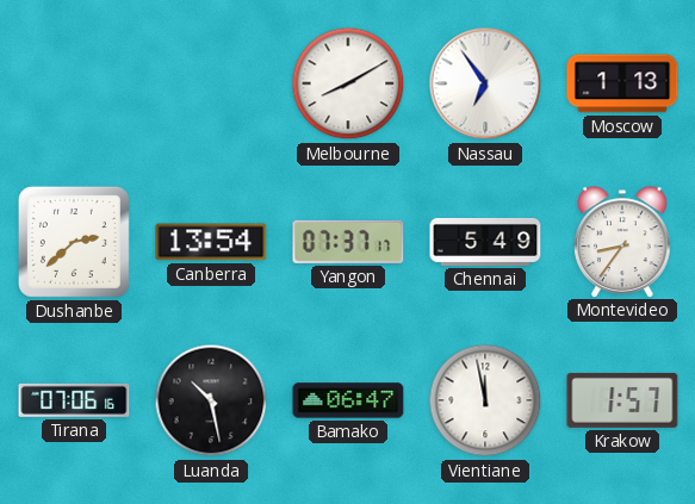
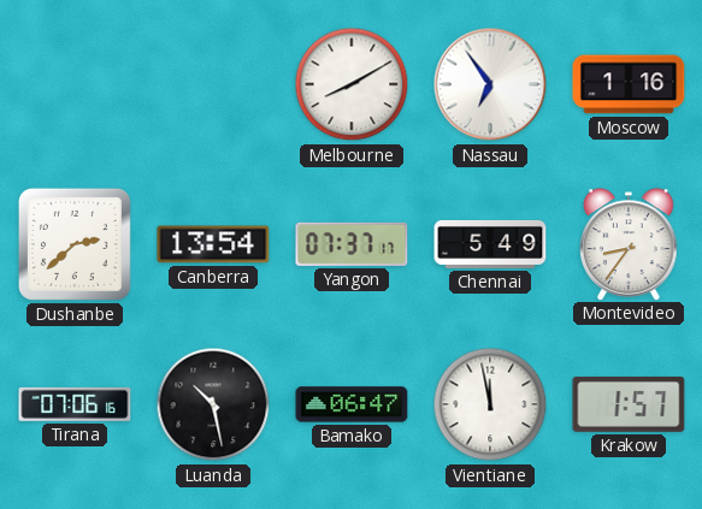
Moscow: 1:13 -> 1:16 (629, 84)
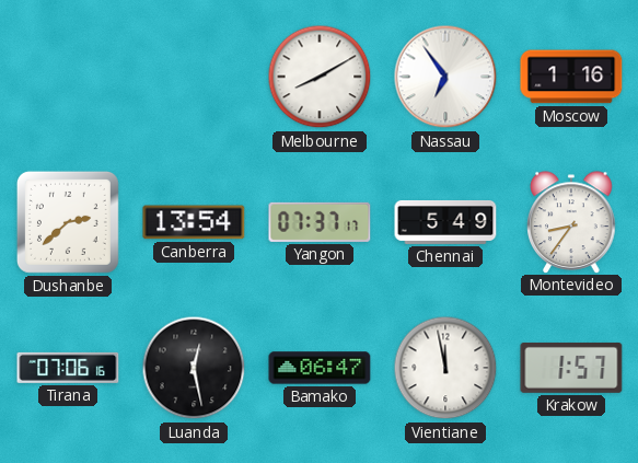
Luanda: 10:28 -> 12:28 (194, 368)
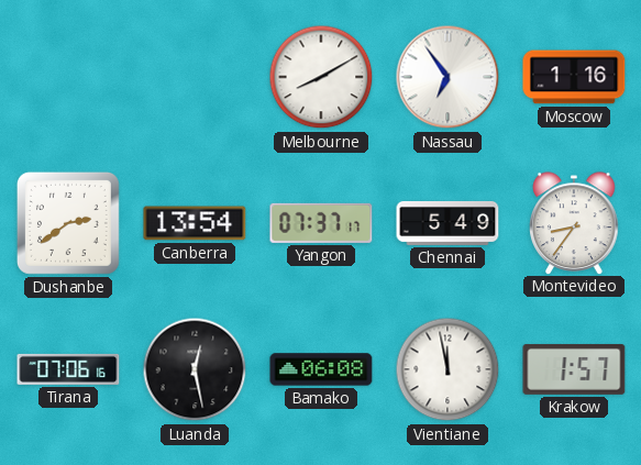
Dushanbe: 2:38 -> 2:39 (68, 223)
Bamako: 06:47 -> 06:08 (321, 369)
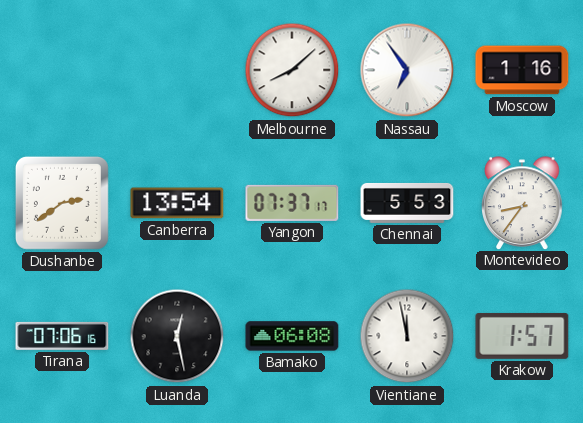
Melbourne: 8:10 -> 8:08 (292, 70)
Chennai: 5:49 -> 5:53 (407, 203)
